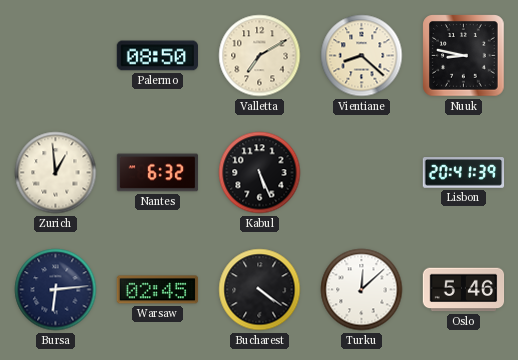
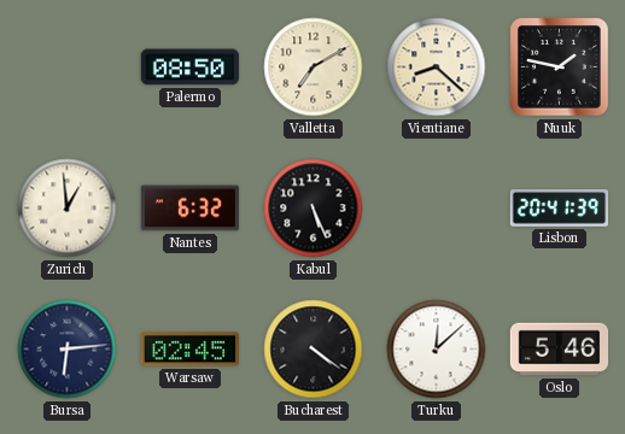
Nuuk: 8:47 -> 1:47 (560, 68)
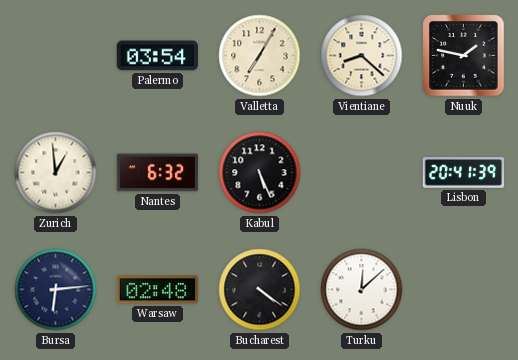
Palermo: 08:50 -> 03:54 (158, 56)
Valletta: 7:10 -> 7:05 (260, 56)
Warsaw: 02:45 -> 02:48 (158, 290)
Oslo: 5:46 -> none (560, 350)
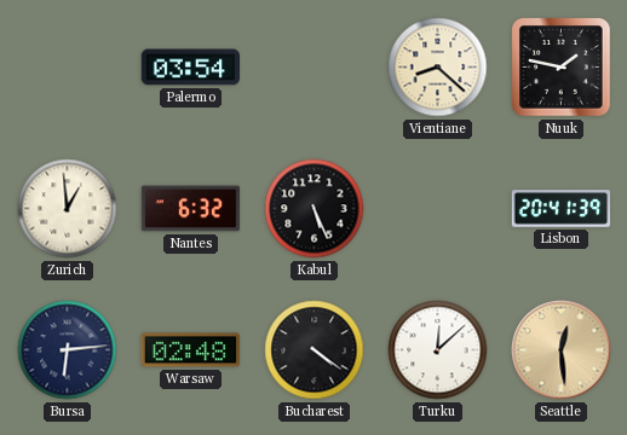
Valletta: 7:05 -> none (260, 56)
Seattle: none -> 12:29 (562, 350)
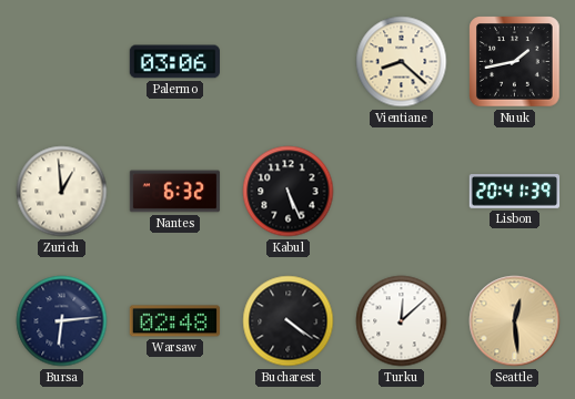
Palermo: 03:54 -> 03:06 (175, 62)
Nuuk: 1:47 -> 1:43 (515, 62)
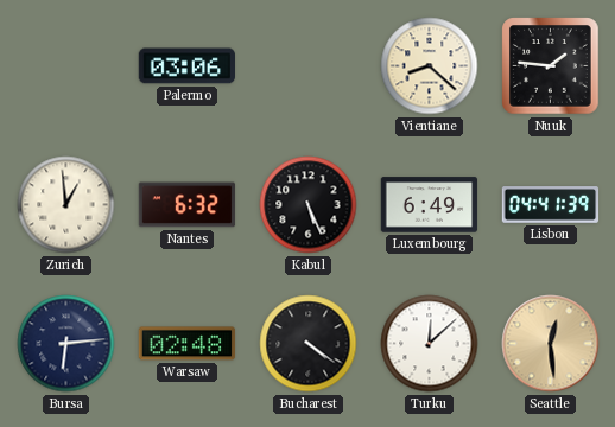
Nuuk: 1:43 -> 1:46 (551, 66)
Luxembourg: none -> 6:49 (430, 205)
Lisbon: 20:41 -> 04:41 (551, 205)
